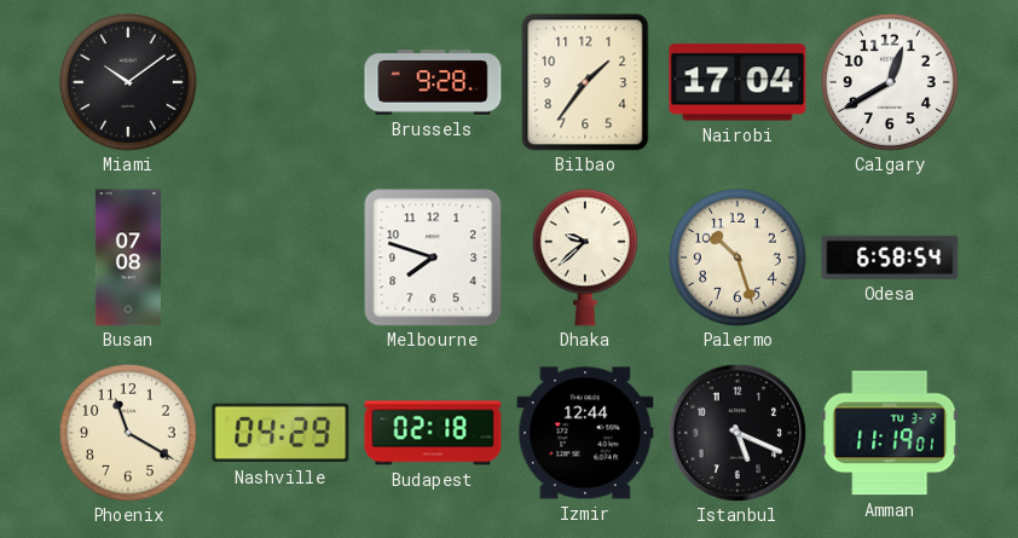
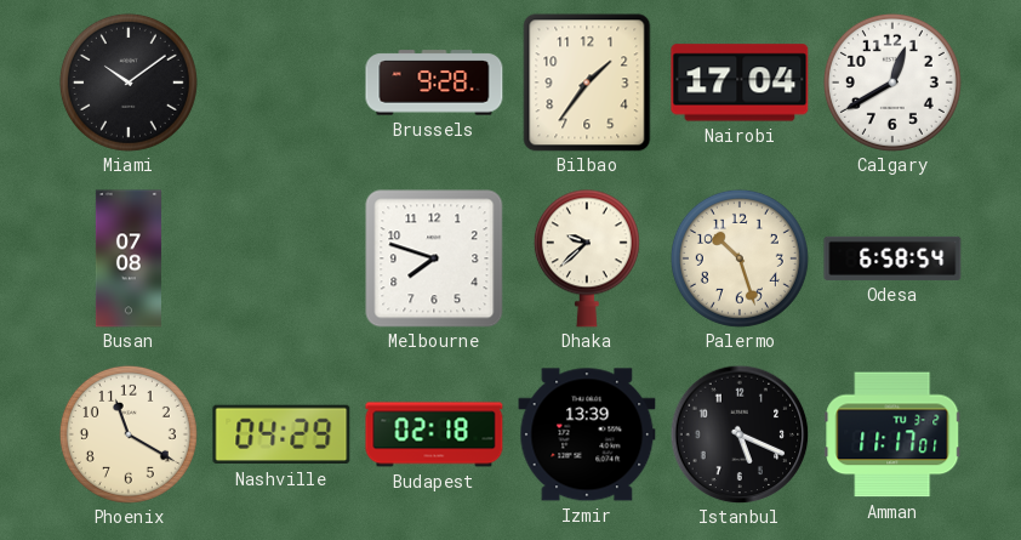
Izmir: 12:44 -> 13:39 (587, 434)
Amman: 11:19 -> 11:17 (892, 434)
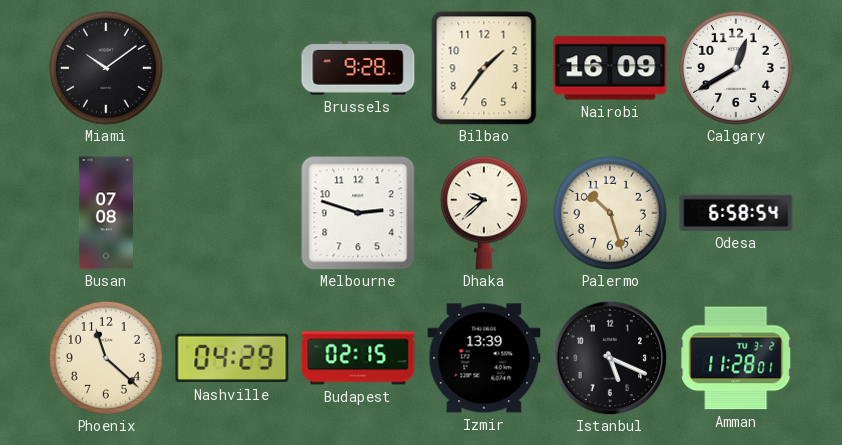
Nairobi: 17:04 -> 16:09 (610, 68)
Melbourne: 7:48 -> 2:48 (358, 213)
Phoenix: 11:20 -> 11:22 (106, 358)
Budapest: 02:18 -> 02:15 (358, 358)
Amman: 11:17 -> 11:28 (736, 358)
